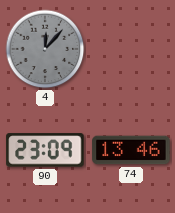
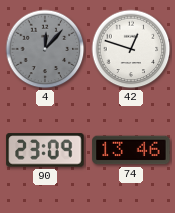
42: none -> 12:48 (131, 49)
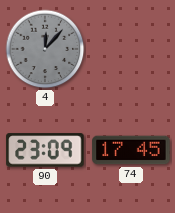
42: 12:48 -> none (131, 49)
74: 13:46 -> 17:45 (131, 150)
